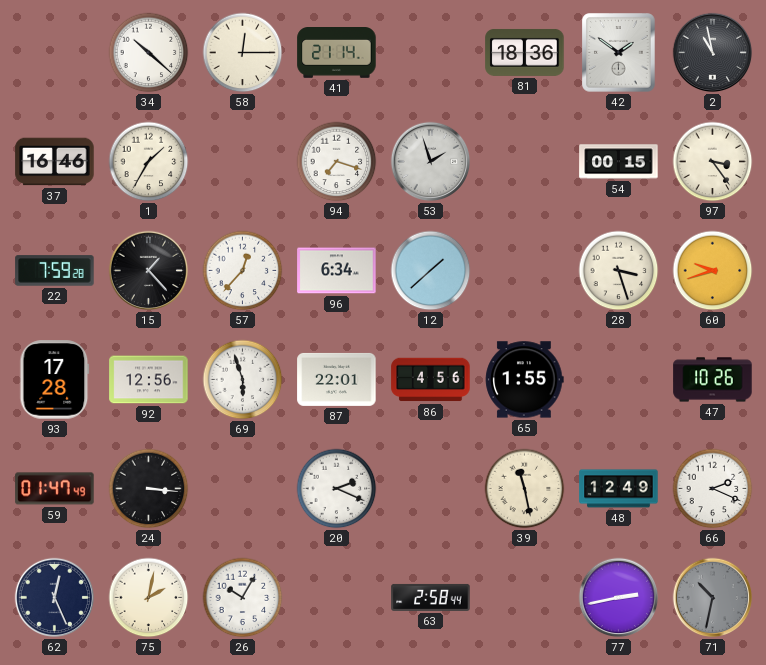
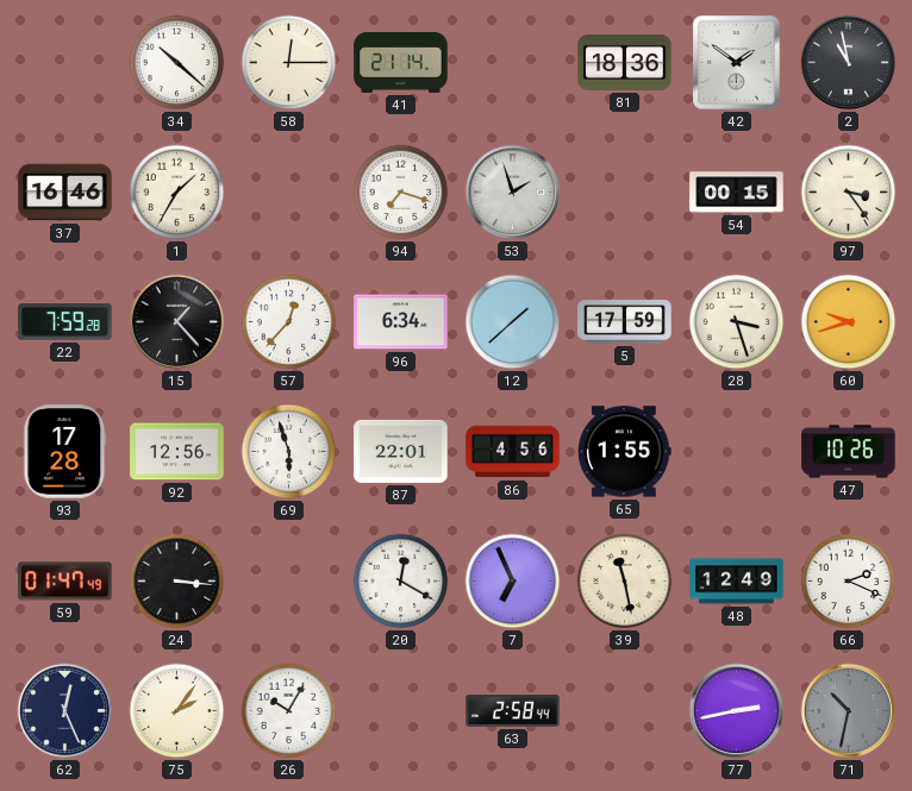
5: none -> 17:59 (625, 322)
20: 2:19 -> 12:20 (401, 582)
7: none -> 6:56 (513, 582)
75: 2:02 -> 2:06 (177, 711)
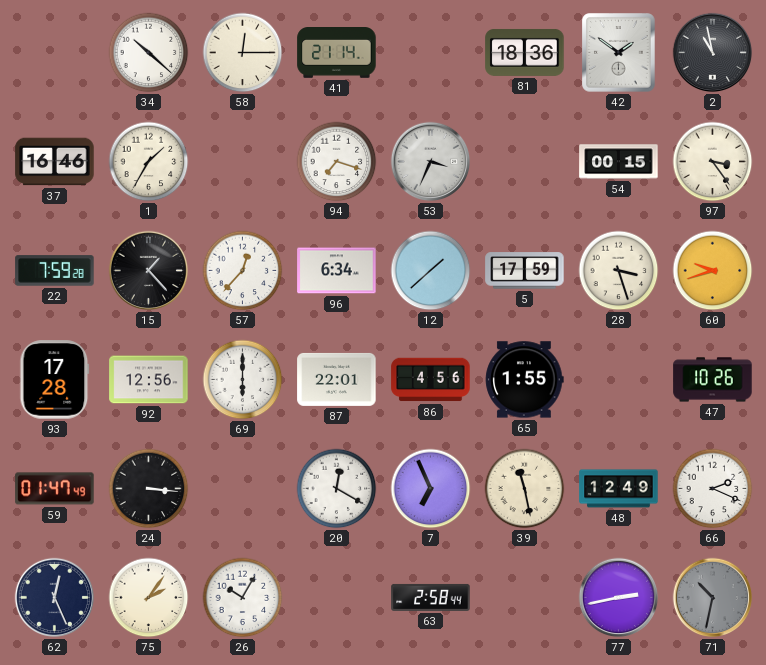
53: 1:57 -> 3:34 (431, 162)
69: 5:57 -> 6:00 (243, 380)
